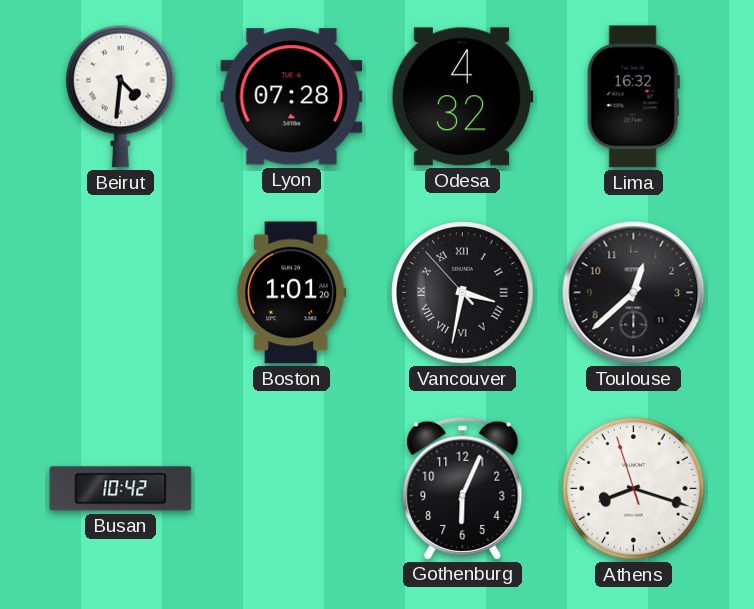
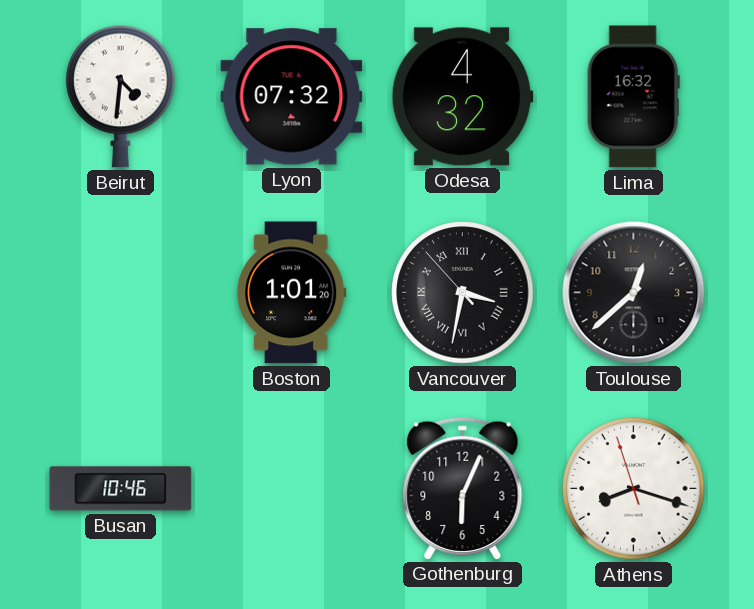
Lyon: 07:28 -> 07:32 (292, 97)
Busan: 10:42 -> 10:46 (121, 489)
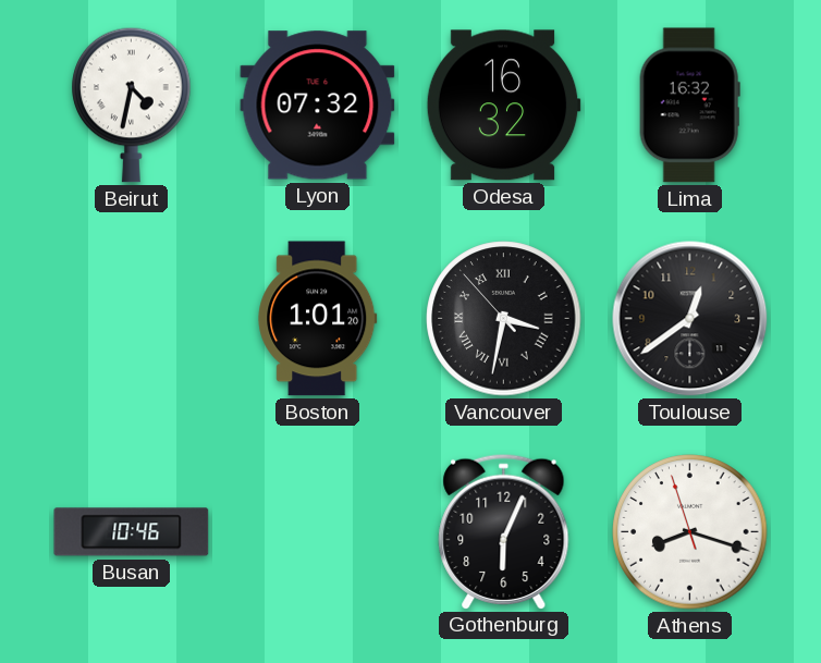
Beirut: 4:31 -> 4:32 (132, 105)
Odesa: 4:32 -> 16:32 (503, 106)
Toulouse: 12:38 -> 12:39 (690, 319)
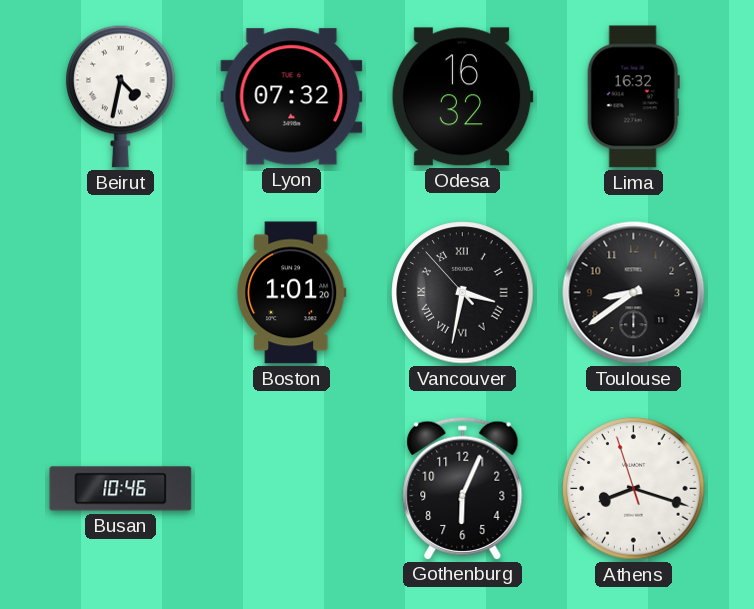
Toulouse: 12:39 -> 8:39 (634, 293)
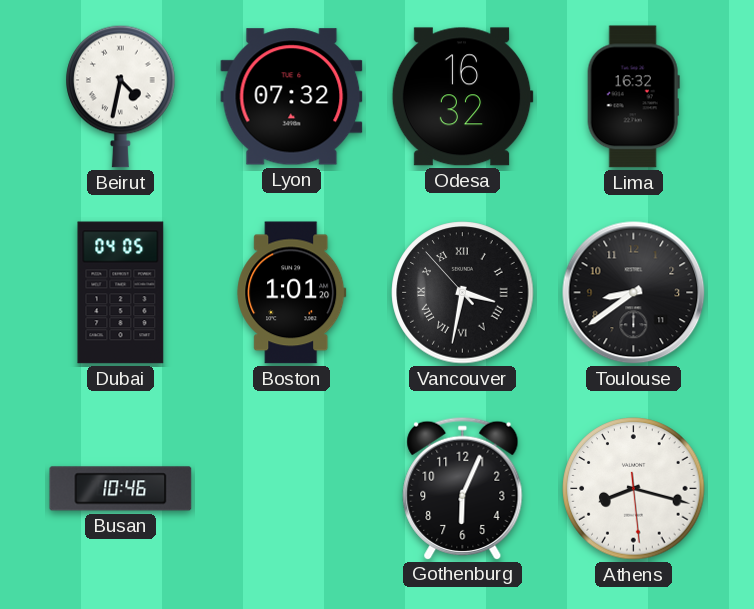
Dubai: none -> 04:05 (121, 293)
Athens: 8:17:57 -> 8:17:29 (634, 489)
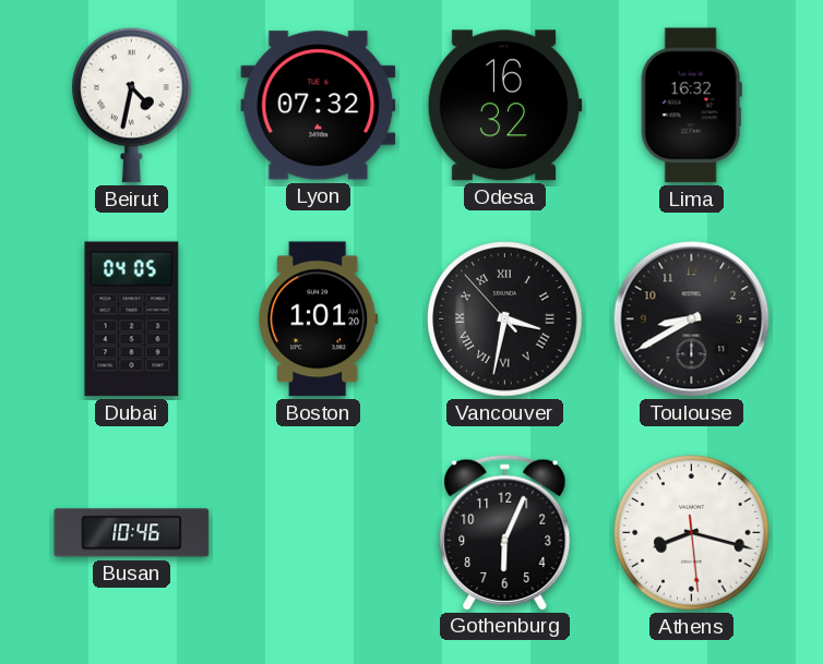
Toulouse: 8:39 -> 8:40 (692, 319)
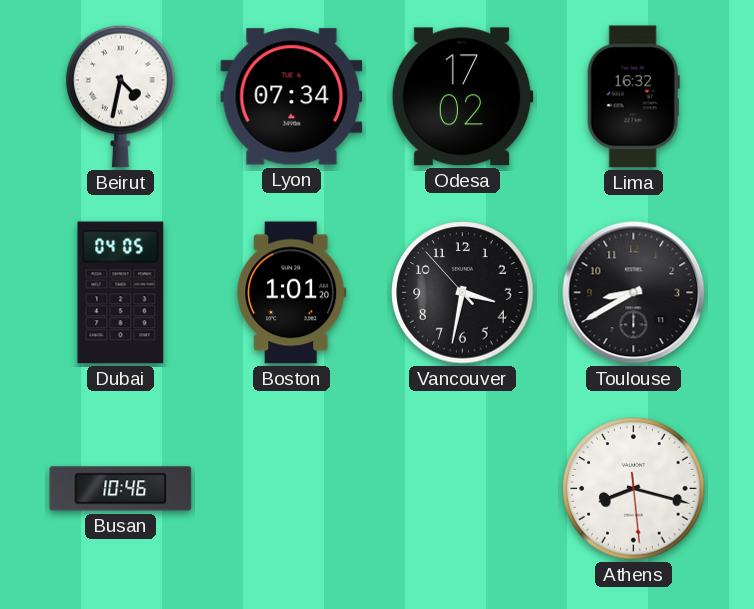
Lyon: 07:32 -> 07:34 (292, 97)
Odesa: 16:32 -> 17:02 (462, 97)
Vancouver numerals: Roman -> Arabic (463, 293)
Gothenburg: 6:04 -> none (505, 532)
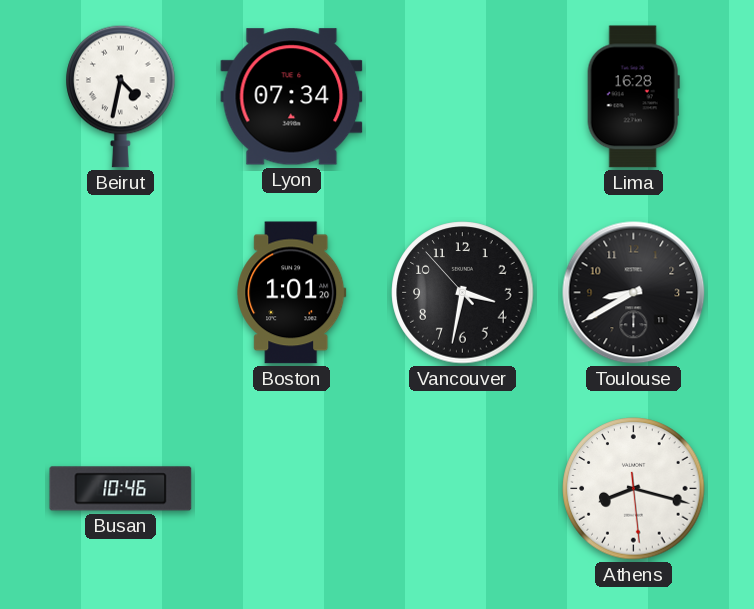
Odesa: 17:02 -> none (462, 97)
Lima: 16:32 -> 16:28 (633, 97)
Dubai: 04:05 -> none (121, 293)
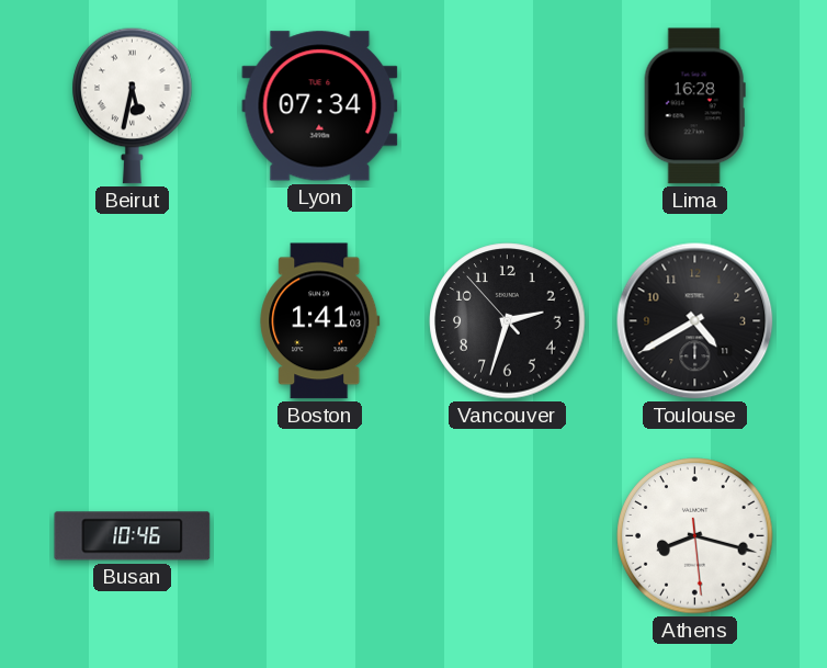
Beirut: 4:32 -> 5:32 (133, 105)
Boston: 1:01 -> 1:41 (320, 321)
Vancouver: 3:31 -> 2:32 (508, 321)
Toulouse: 8:40 -> 4:40 (695, 321)
